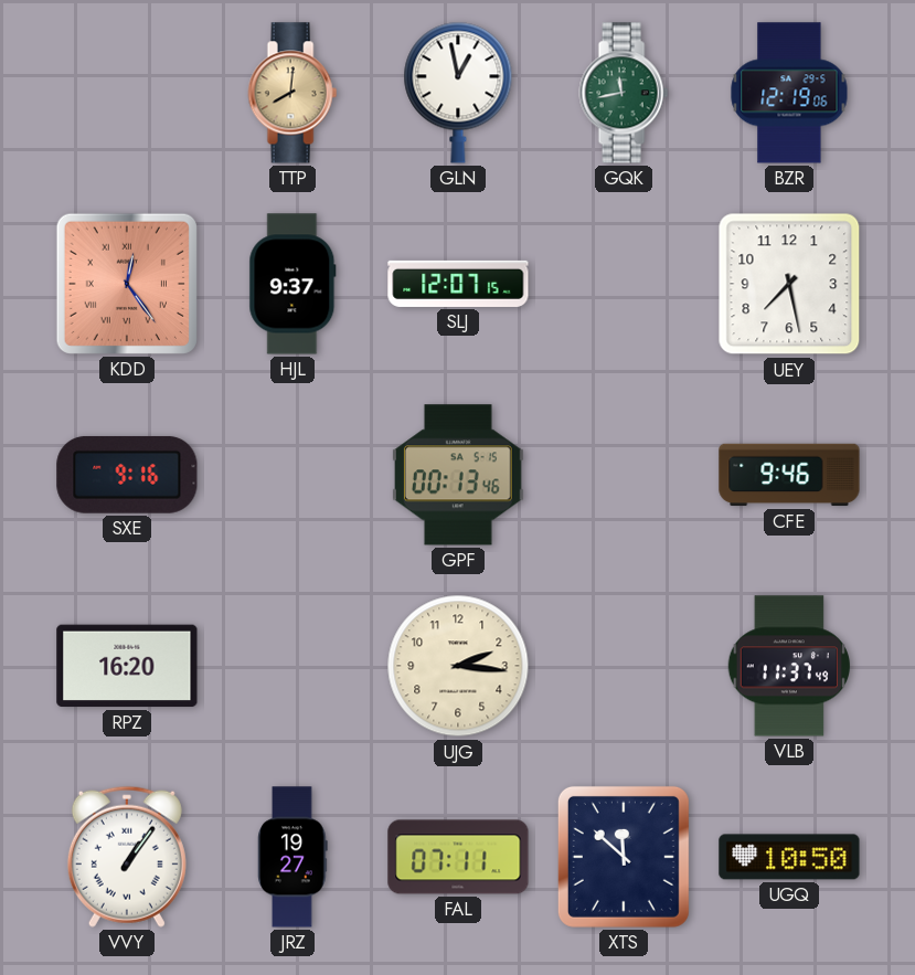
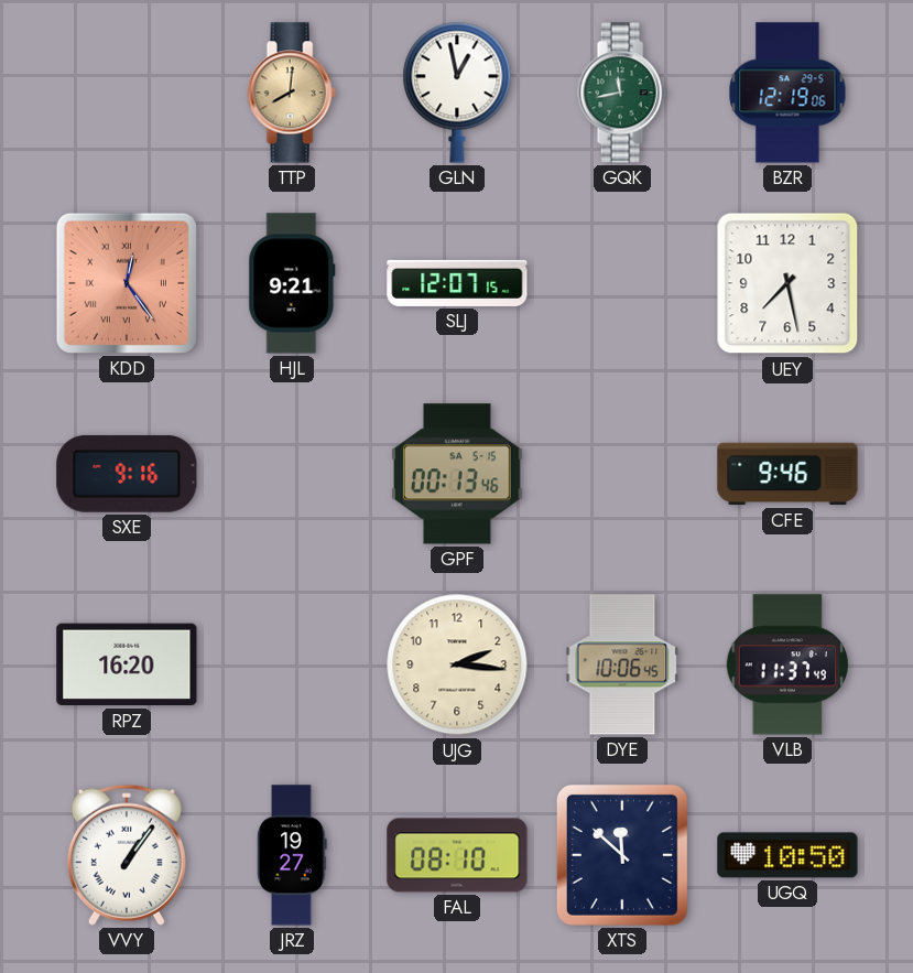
HJL: 9:37 -> 9:21 (292, 283)
DYE: none -> 10:06 (622, 664)
FAL: 07:11 -> 08:10 (457, 855)
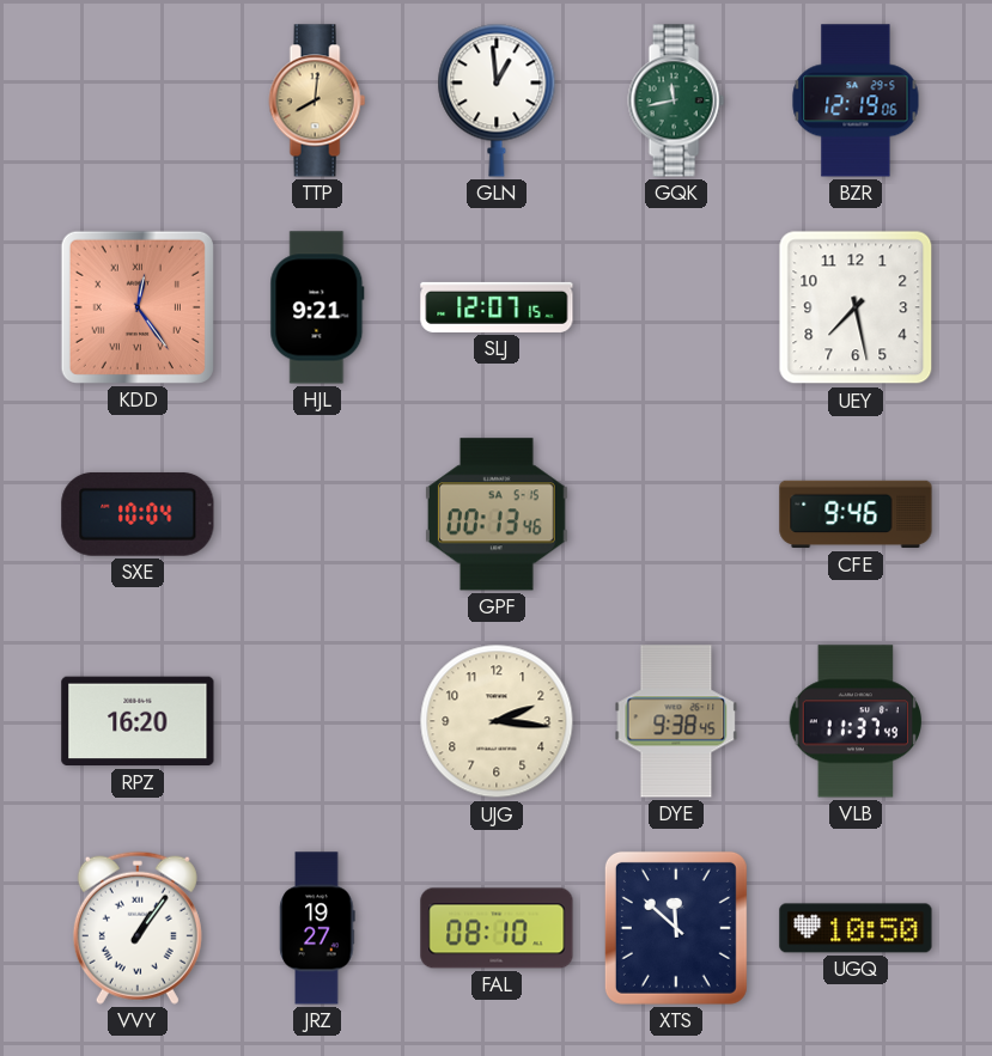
GLN: 12:58 -> 12:59 (497, 100)
SXE: 9:16 -> 10:04 (138, 514)
DYE: 10:06 -> 9:38 (676, 721)
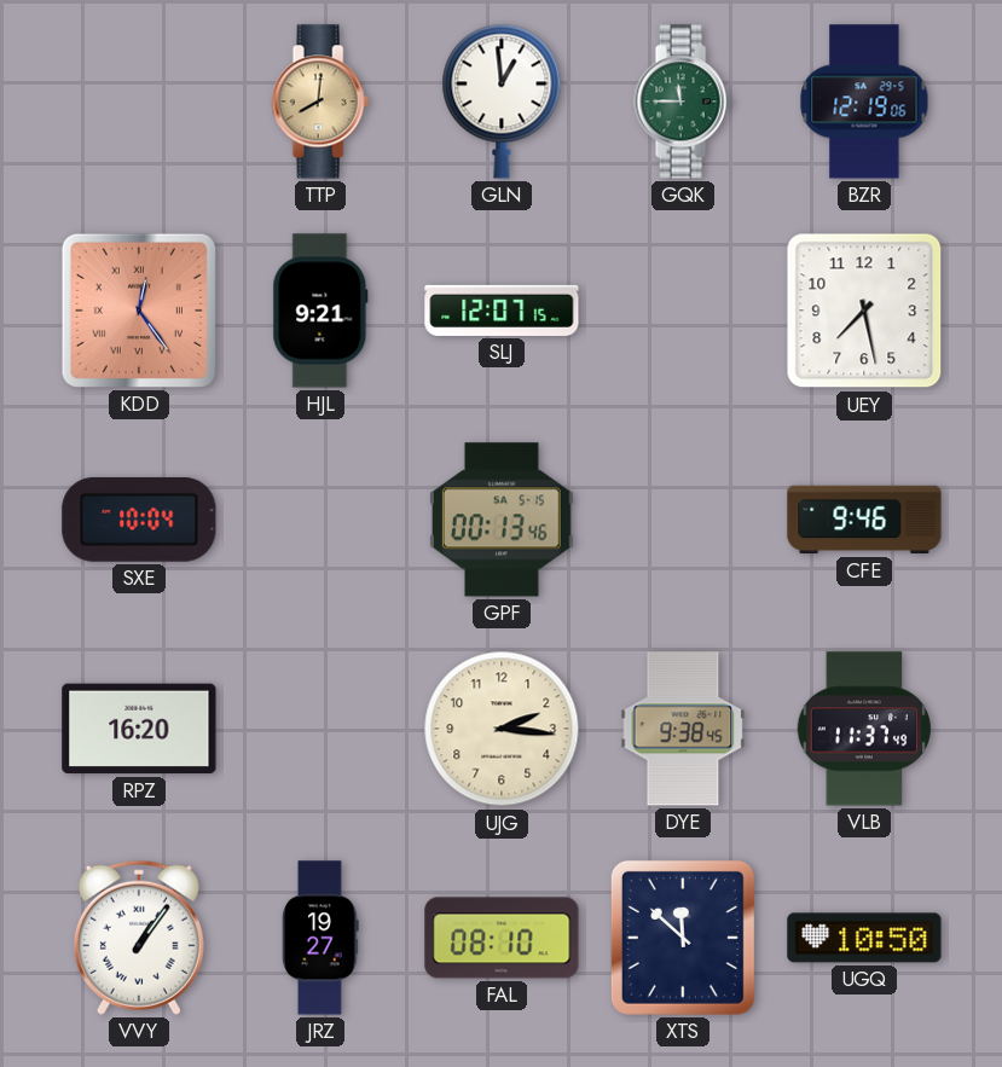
GQK: 11:43 -> 11:45 (683, 102)
